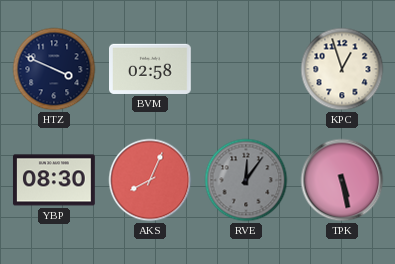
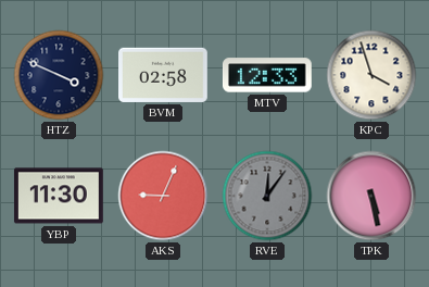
MTV: none -> 12:33 (267, 75)
KPC: 12:57 -> 3:57 (371, 75)
YBP: 08:30 -> 11:30 (59, 196)
AKS: 8:04 -> 9:04 (163, 196)
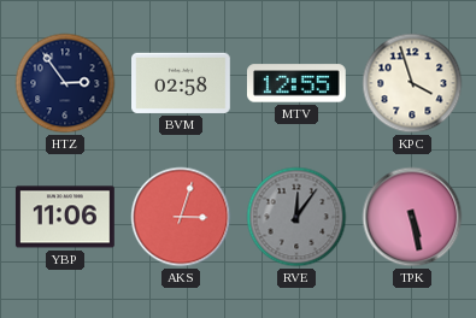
HTZ: 3:49 -> 2:54 (65, 83)
MTV: 12:33 -> 12:55 (296, 83)
YBP: 11:30 -> 11:06 (65, 217)
AKS: 9:04 -> 3:03 (181, 217)
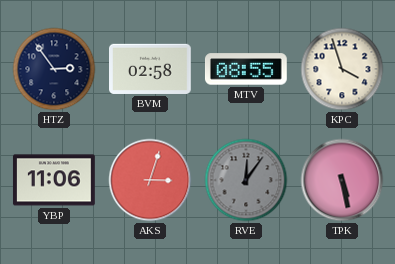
MTV: 12:55 -> 08:55 (246, 69)
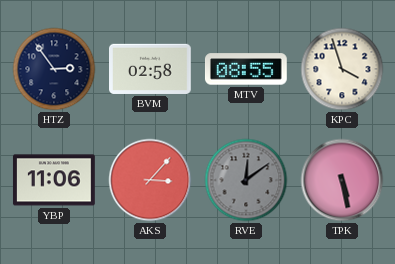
AKS: 3:03 -> 3:07 (150, 180)
RVE: 12:06 -> 12:09 (246, 180)
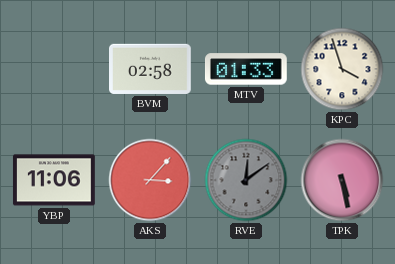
HTZ: 2:54 -> none (54, 69)
MTV: 08:55 -> 01:33 (246, 69)
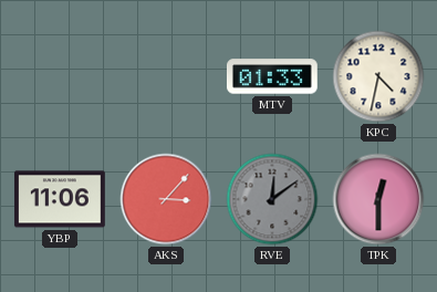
BVM: 02:58 -> none (151, 69)
KPC: 3:57 -> 4:32 (378, 76)
TPK: 5:28 -> 12:30 (378, 199)
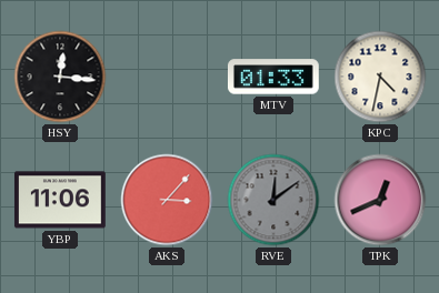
HSY: none -> 12:16 (60, 77)
TPK: 12:30 -> 12:41 (380, 200)
